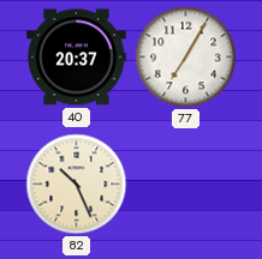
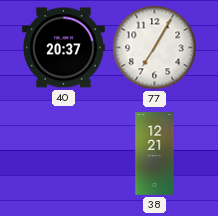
82: 10:26 -> none (77, 185)
38: none -> 12:21 (155, 154)
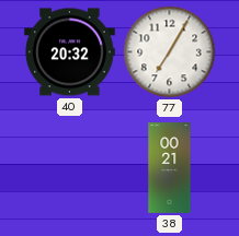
40: 20:37 -> 20:32 (70, 52)
38: 12:21 -> 00:21 (170, 168)
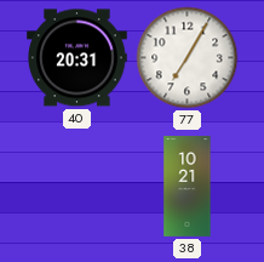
40: 20:32 -> 20:31 (78, 58)
38: 00:21 -> 10:21 (188, 187)
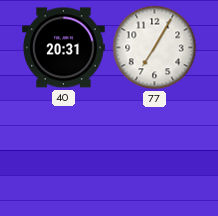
38: 10:21 -> none (188, 187)
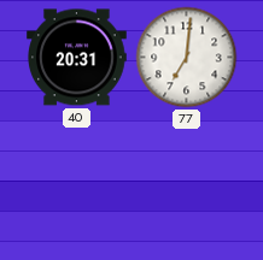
77: 7:05 -> 7:01 (187, 58)
